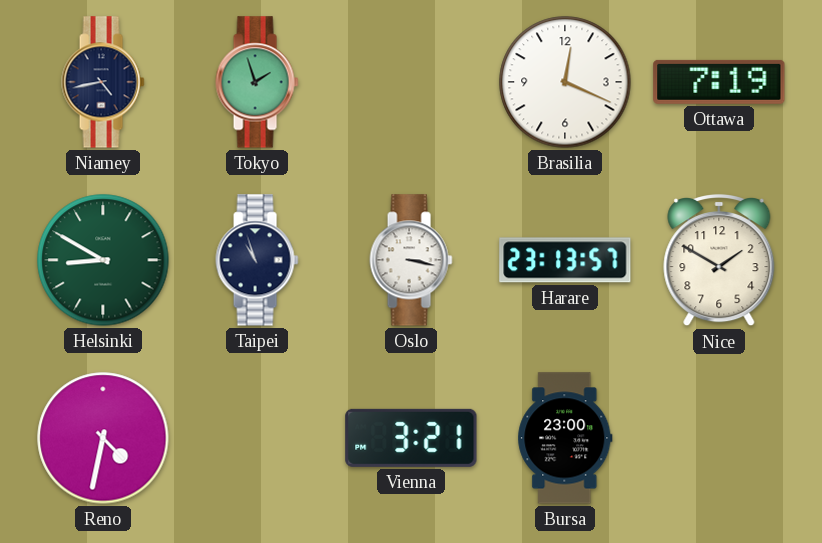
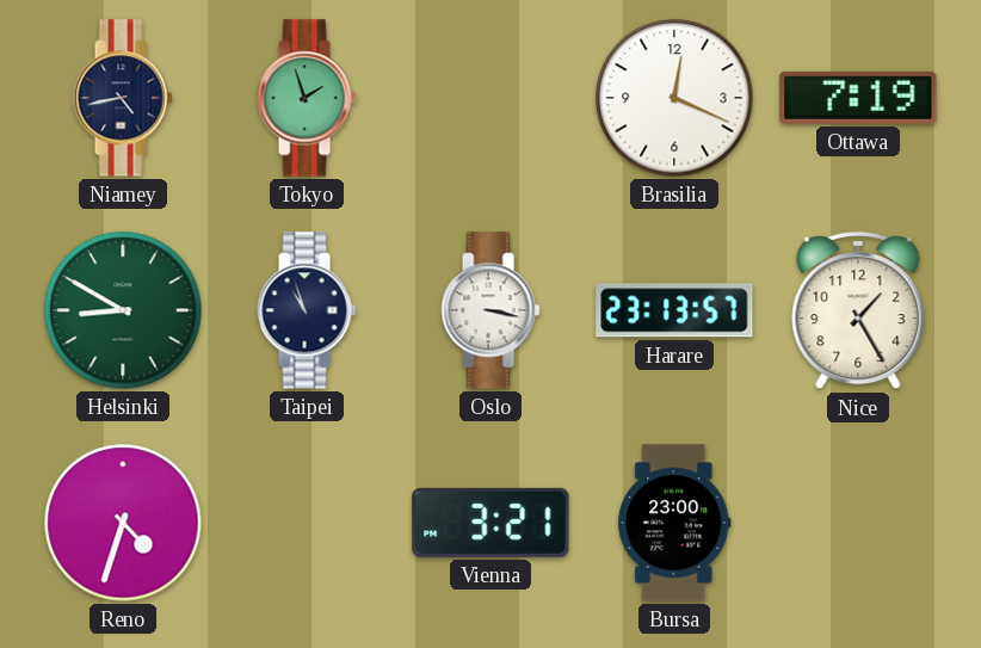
Nice: 1:50 -> 1:25 (858, 310)
Reno: 4:32 -> 4:33 (123, 523)
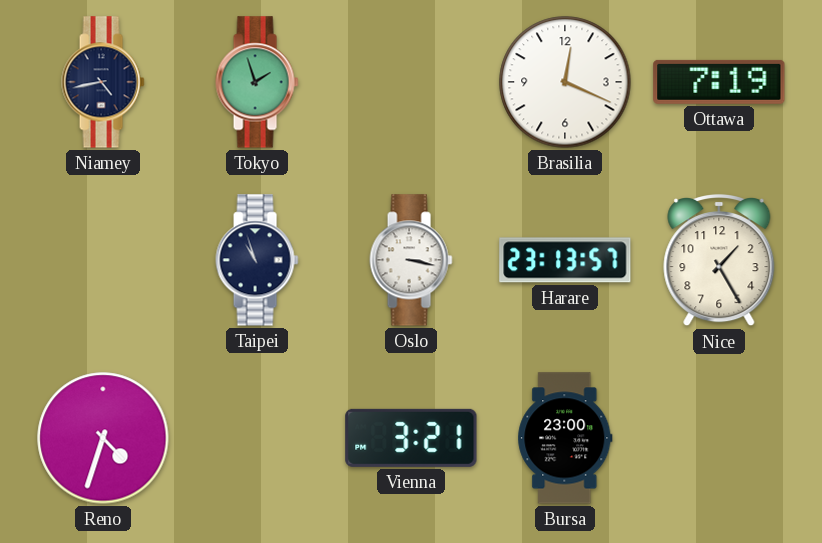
Helsinki: 8:50 -> none (123, 310)
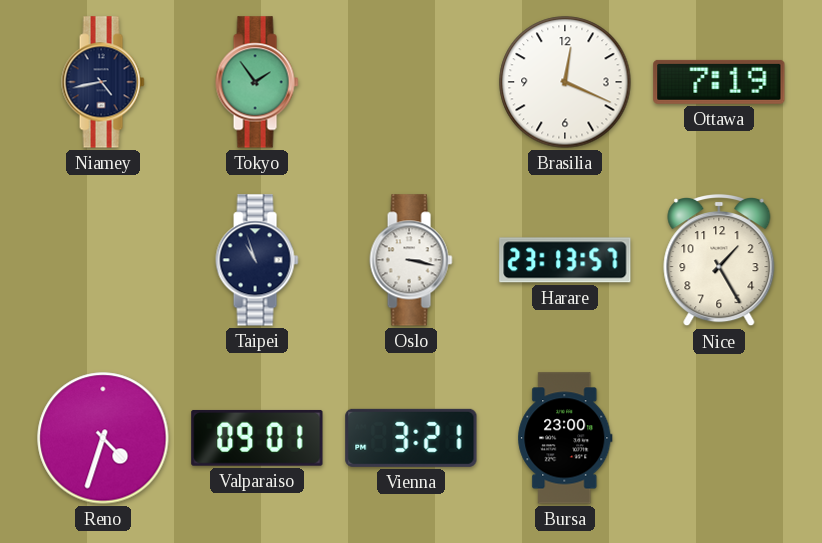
Tokyo: 1:57 -> 1:54 (257, 82)
Valparaiso: none -> 09:01 (257, 438)
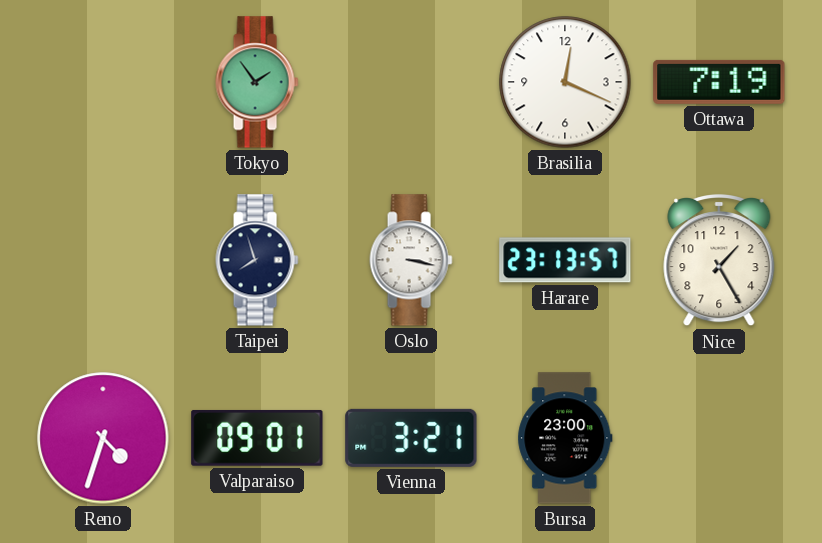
Niamey: 4:43 -> none (103, 82)
Taipei: 10:57 -> 7:57 (257, 260)
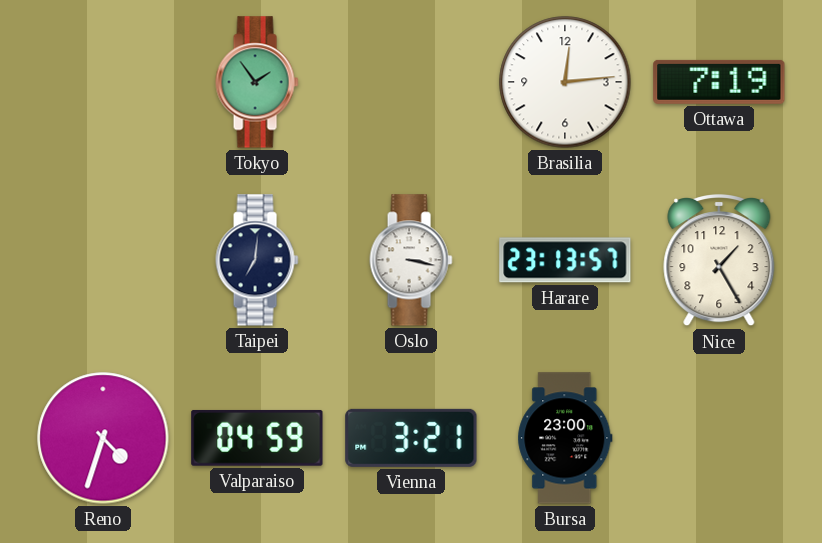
Brasilia: 12:19 -> 12:14 (565, 82)
Taipei: 7:57 -> 7:01 (257, 260)
Valparaiso: 09:01 -> 04:59 (257, 438)
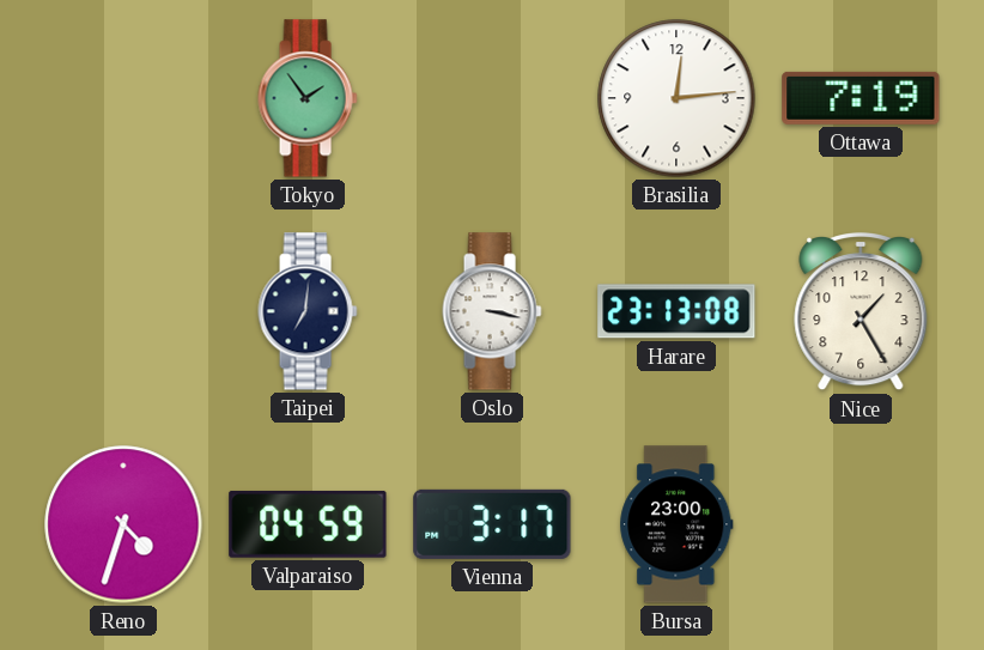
Harare: 23:13:57 -> 23:13:08 (676, 311)
Vienna: 3:21 -> 3:17 (492, 524)
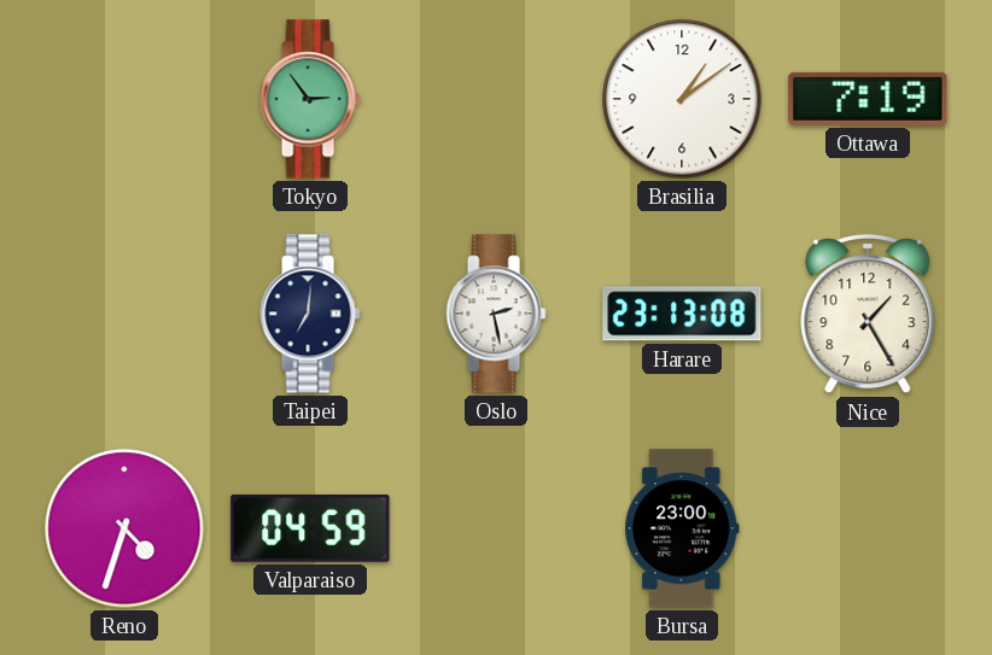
Tokyo: 1:54 -> 2:54 (310, 99)
Brasilia: 12:14 -> 1:09 (682, 99)
Oslo: 3:17 -> 2:28 (496, 314)
Vienna: 3:17 -> none (492, 524)
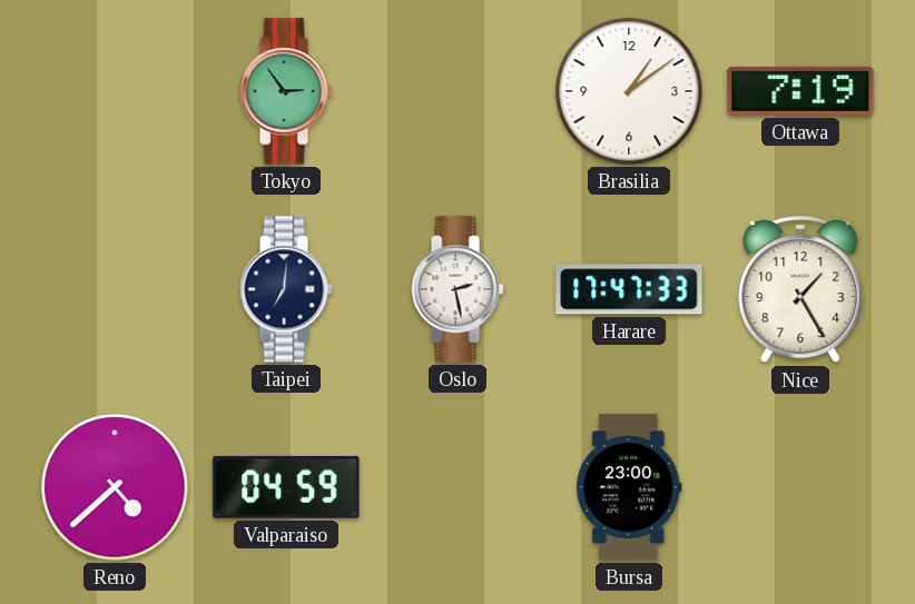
Harare: 23:13 -> 17:47 (629, 289)
Reno: 4:33 -> 4:38 (115, 487)
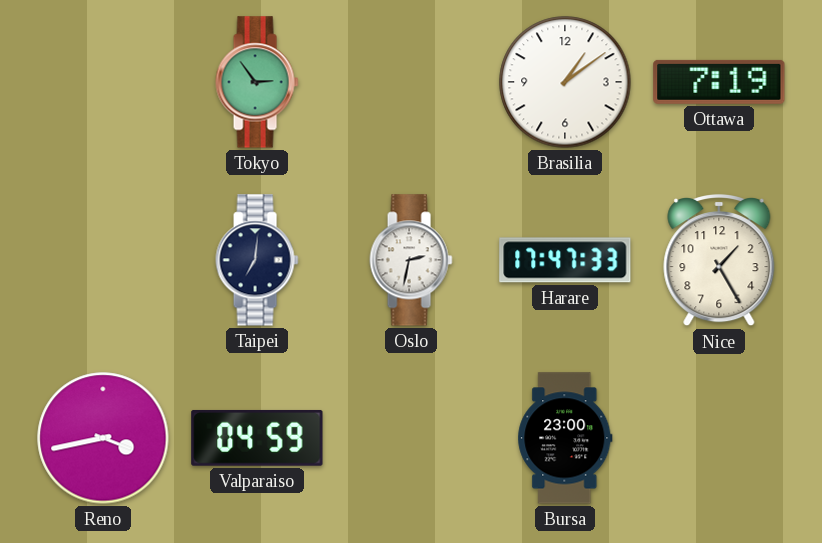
Oslo: 2:28 -> 2:32 (411, 260)
Reno: 4:38 -> 3:43 (103, 438)
